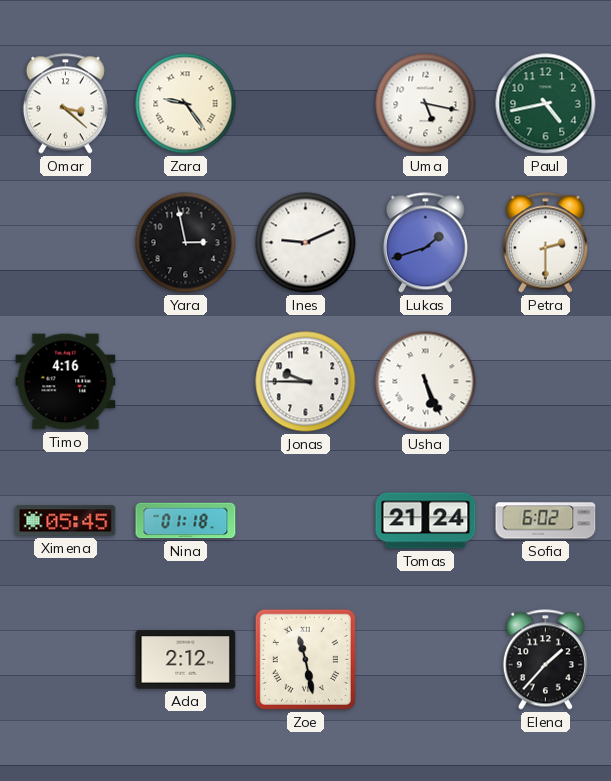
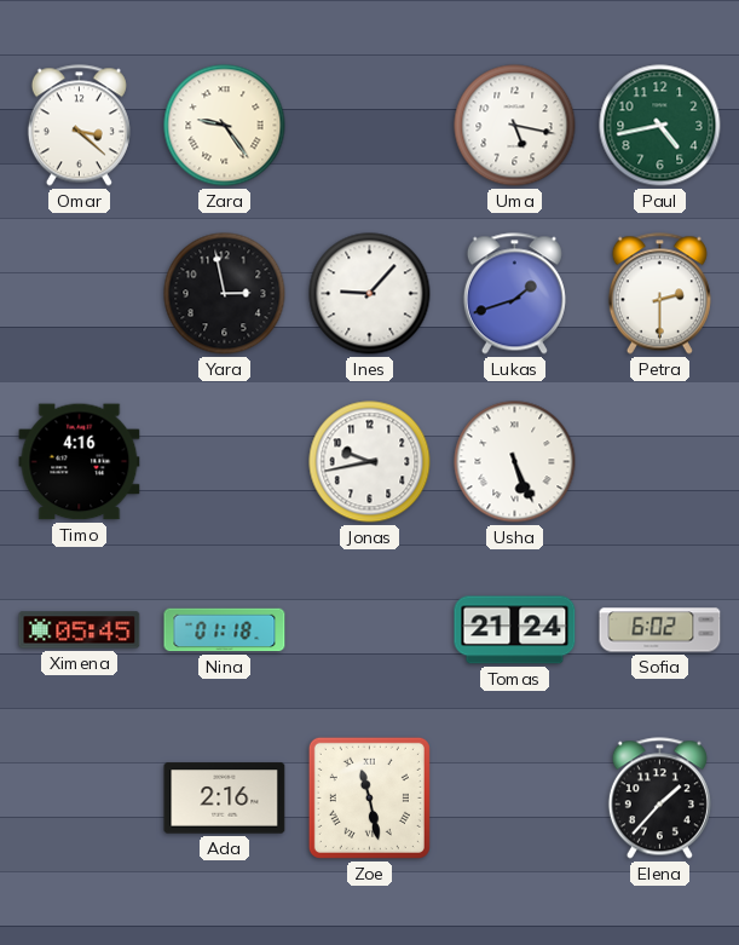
Ines: 9:11 -> 9:07 (370, 294)
Jonas: 9:45 -> 9:43 (370, 462)
Ada: 2:12 -> 2:16 (225, 799)
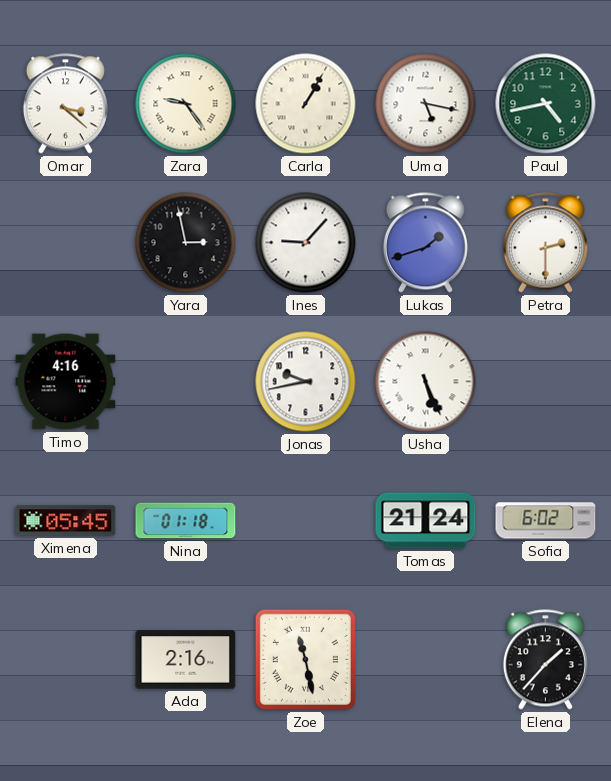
Carla: none -> 1:05 (306, 104)
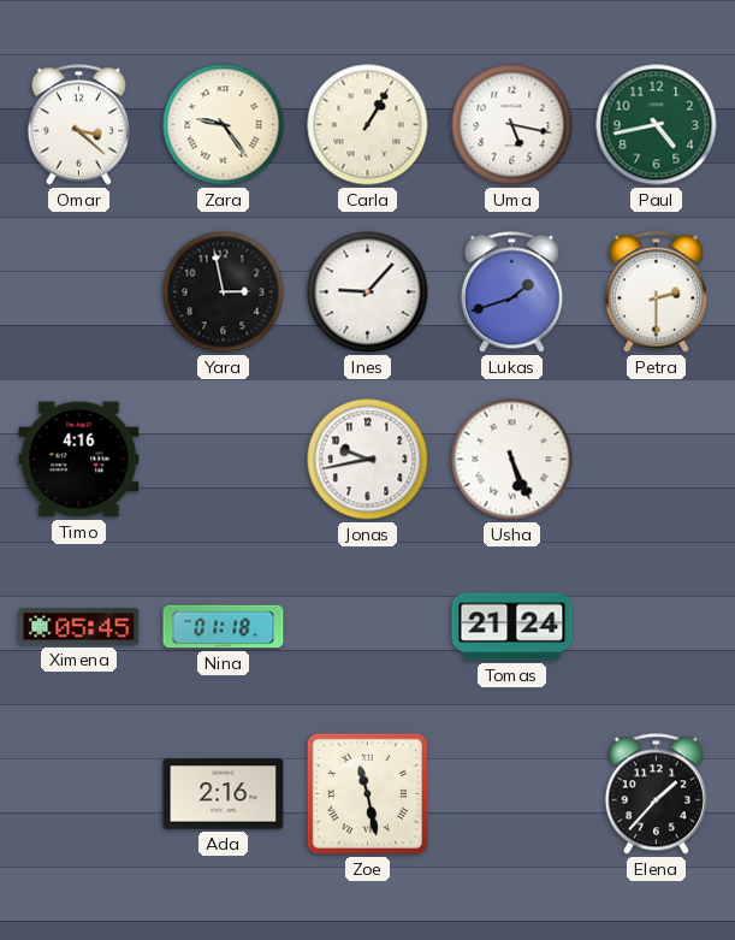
Sofia: 6:02 -> none (546, 521)
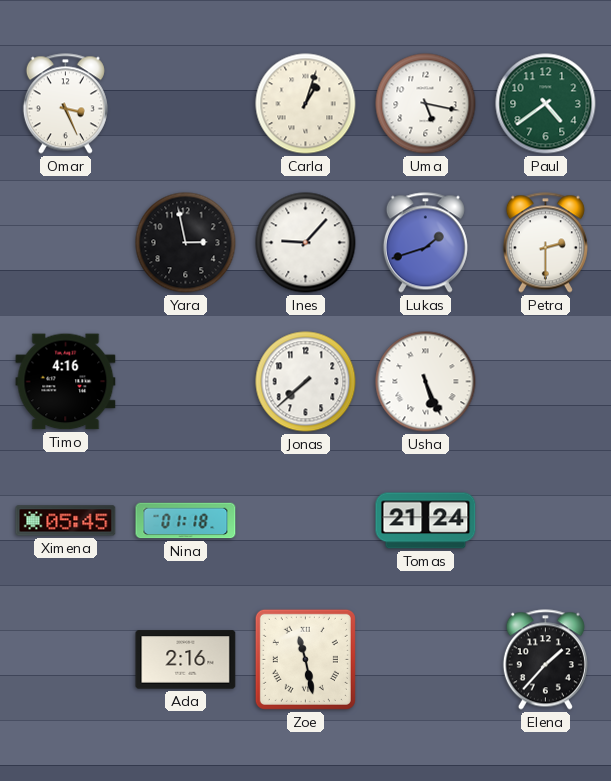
Omar: 3:22 -> 3:26 (65, 104)
Zara: 9:24 -> none (224, 125)
Carla: 1:05 -> 1:03 (306, 104)
Paul: 4:43 -> 4:39 (546, 104)
Jonas: 9:43 -> 7:38 (306, 382)
